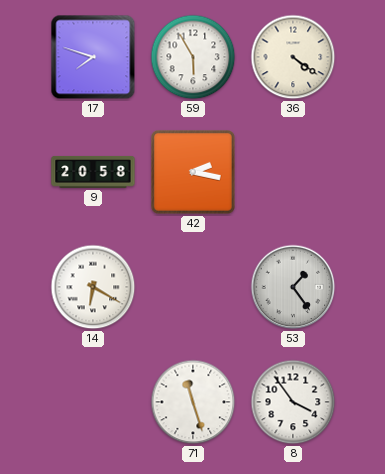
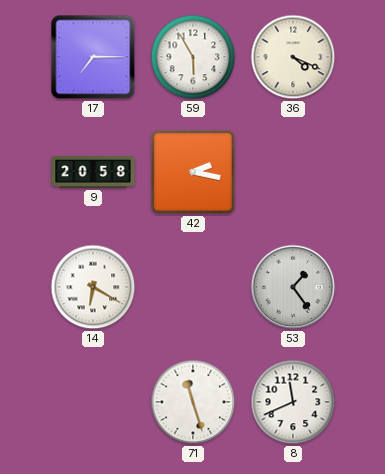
17: 7:48 -> 7:15 (93, 57)
36: 4:21 -> 4:19 (293, 57)
8: 3:54 -> 11:41 (293, 402)
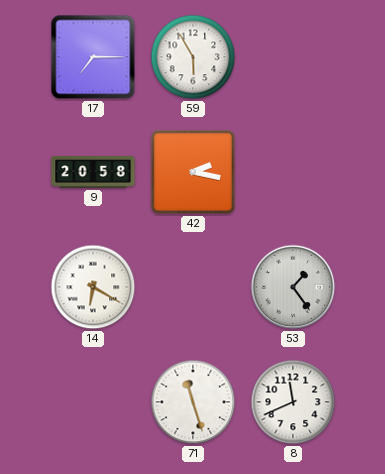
36: 4:19 -> none (293, 57)
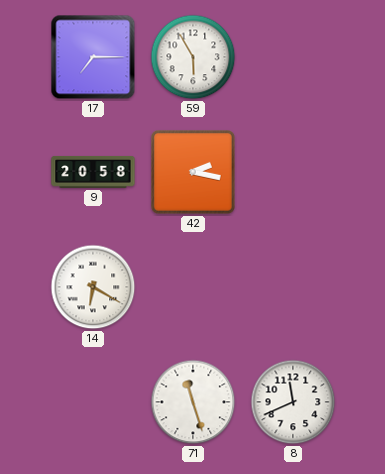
53: 1:24 -> none (293, 287)
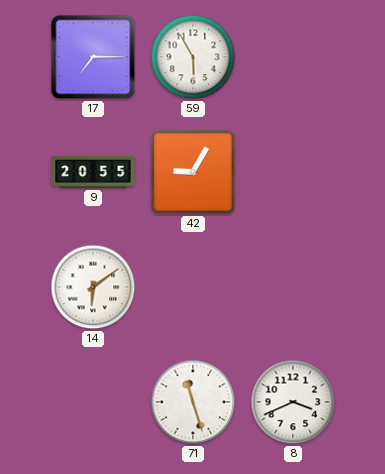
9: 20:58 -> 20:55 (93, 172)
42: 2:17 -> 9:05 (194, 173)
14: 6:20 -> 6:09 (93, 287)
8: 11:41 -> 3:41 (293, 402)
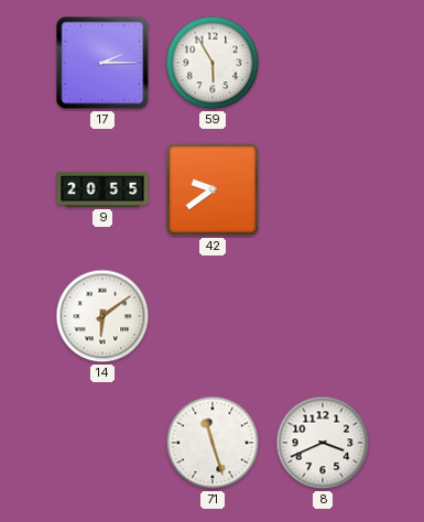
17: 7:15 -> 2:15 (102, 63)
42: 9:05 -> 9:39 (214, 191)
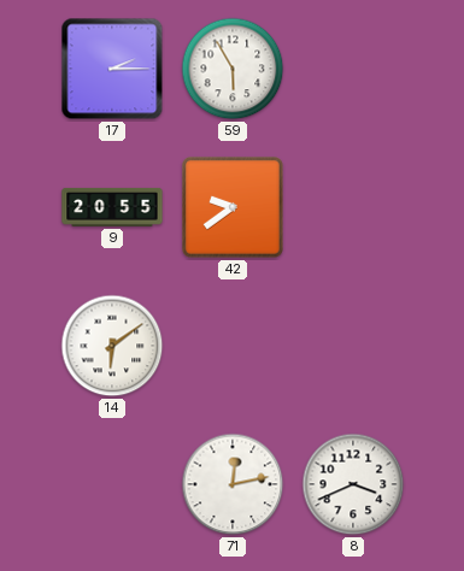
71: 11:27 -> 12:13 (233, 484)
